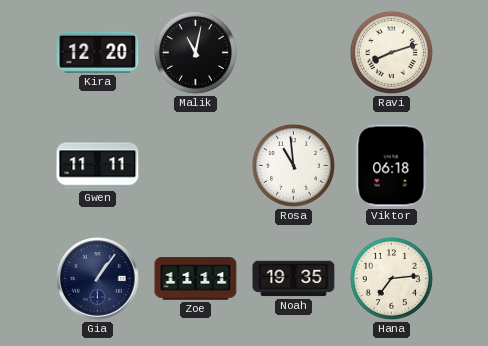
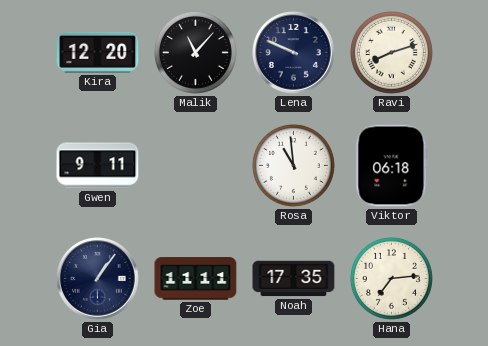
Malik: 11:02 -> 11:07 (195, 52)
Lena: none -> 9:49 (294, 53)
Gwen: 11:11 -> 9:11 (98, 166)
Noah: 19:35 -> 17:35 (294, 279)
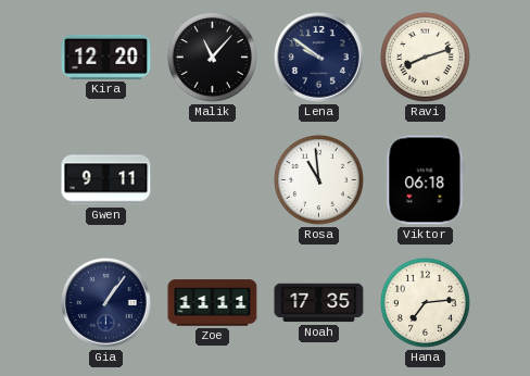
Lena: 9:49 -> 9:51 (319, 58)
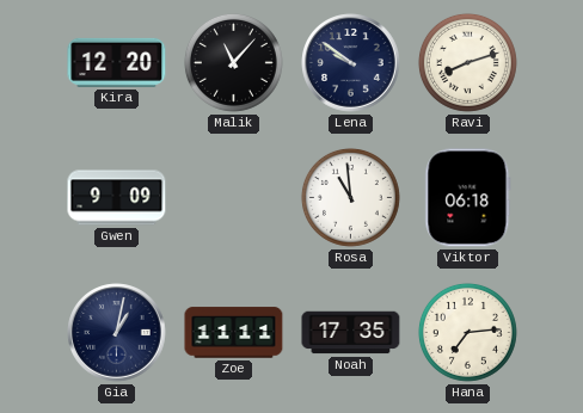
Gwen: 9:11 -> 9:09 (117, 198)
Gia: 1:06 -> 1:02 (117, 333)
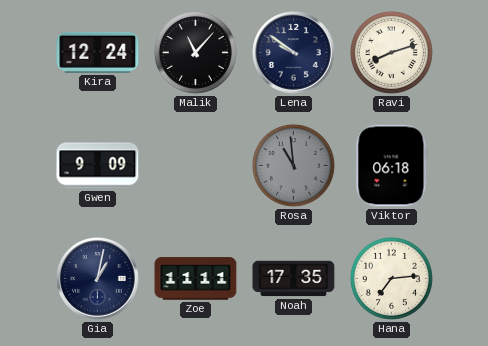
Kira: 12:20 -> 12:24 (98, 52)
Rosa dial: white -> grey (293, 165)
